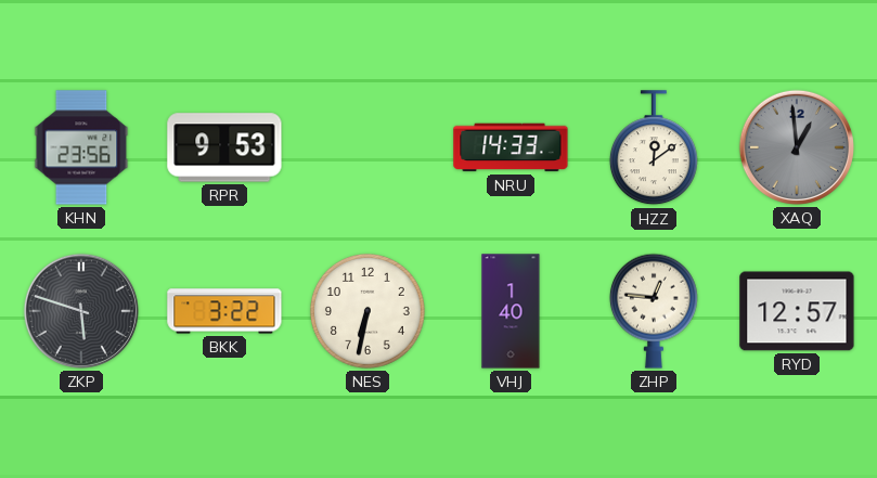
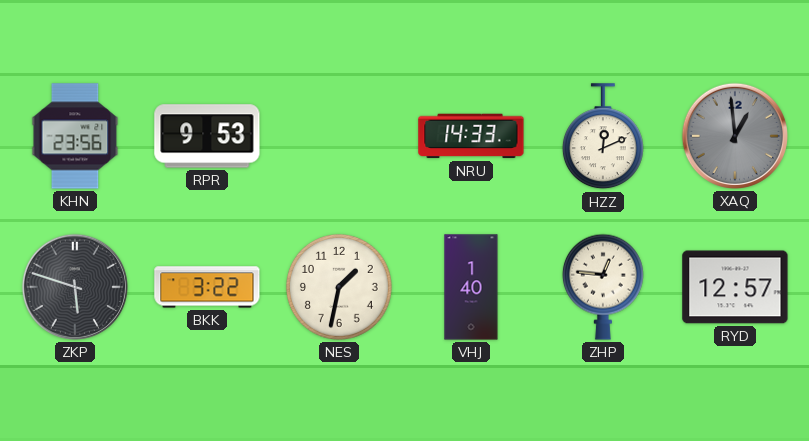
HZZ: 12:09 -> 12:11 (603, 137)
NES: 6:32 -> 1:32 (339, 287)
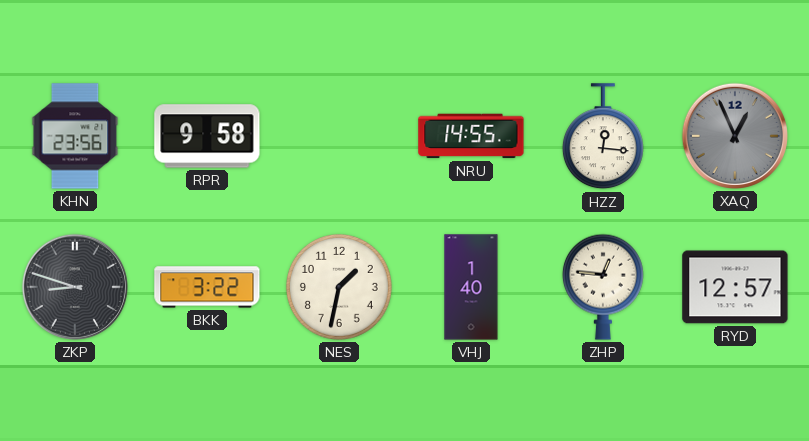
RPR: 9:53 -> 9:58 (207, 136)
NRU: 14:33 -> 14:55 (471, 136)
HZZ: 12:11 -> 12:16 (603, 137)
XAQ: 12:59 -> 12:56 (735, 136)
ZKP: 5:48 -> 8:48 (75, 287)
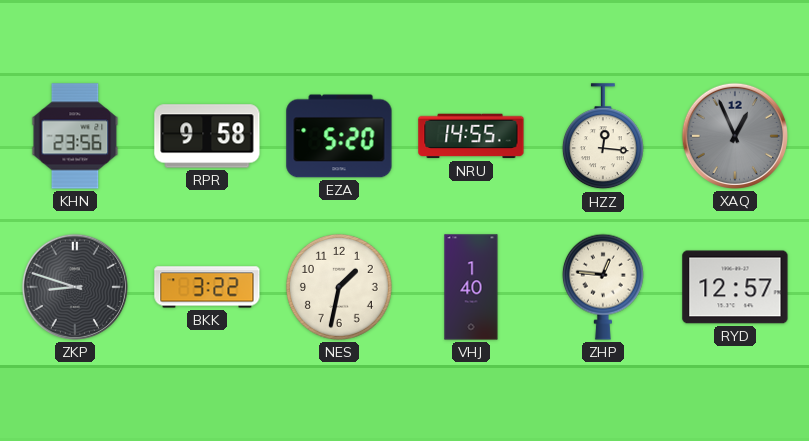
EZA: none -> 5:20 (339, 136)
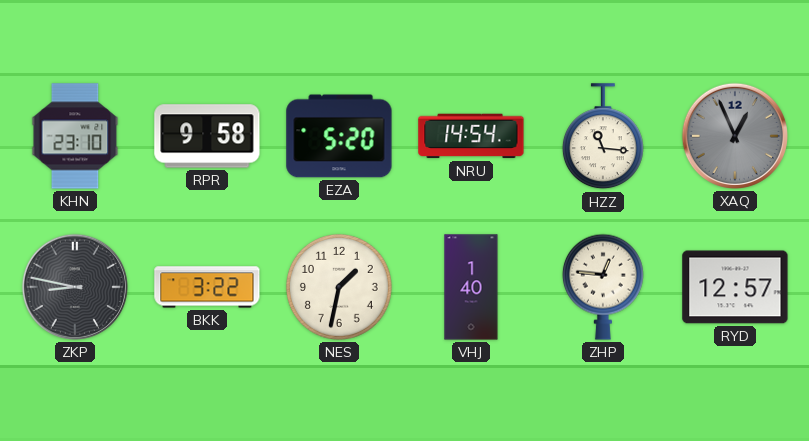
KHN: 23:56 -> 23:10 (75, 136)
NRU: 14:55 -> 14:54 (471, 136)
HZZ: 12:16 -> 11:16 (603, 137)
ZKP: 8:48 -> 8:47 (75, 287)
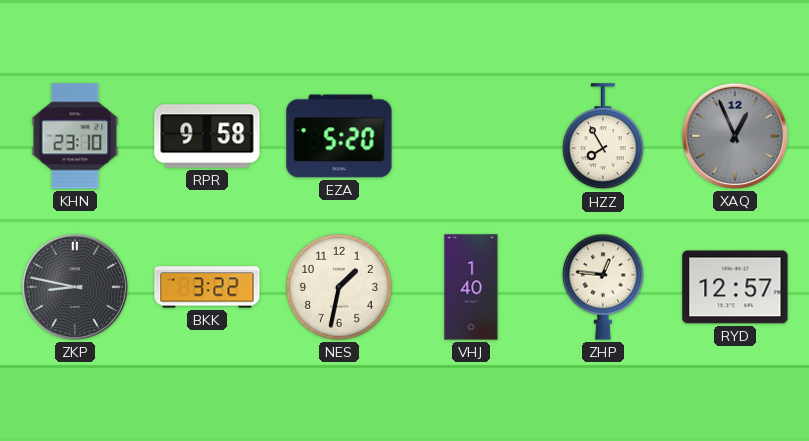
NRU: 14:54 -> none (471, 136)
HZZ: 11:16 -> 7:55 (603, 137)
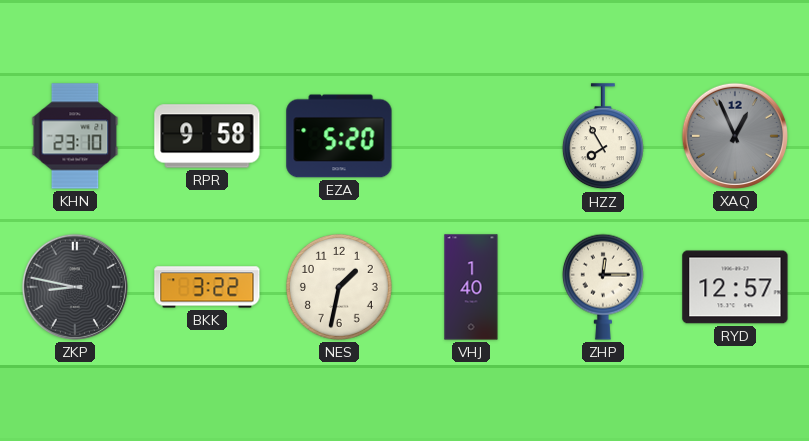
ZHP: 12:46 -> 12:15 (603, 287)
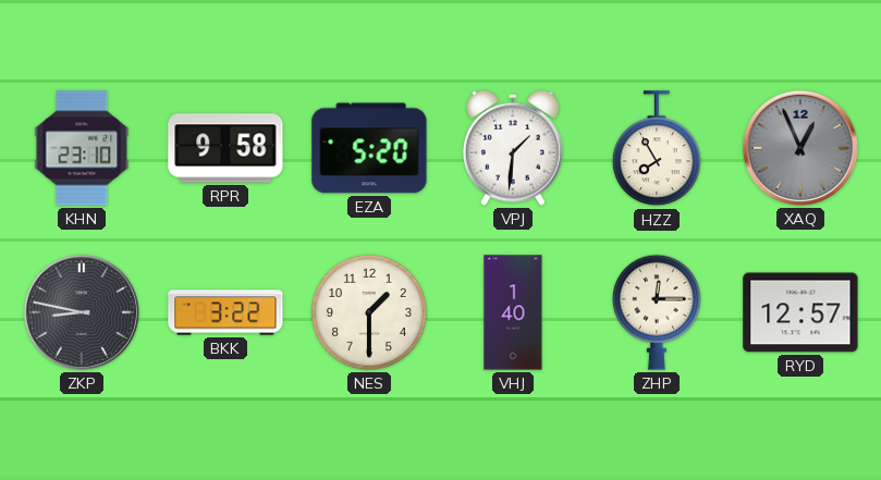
VPJ: none -> 1:31 (513, 148)
NES: 1:32 -> 1:30 (369, 312)
